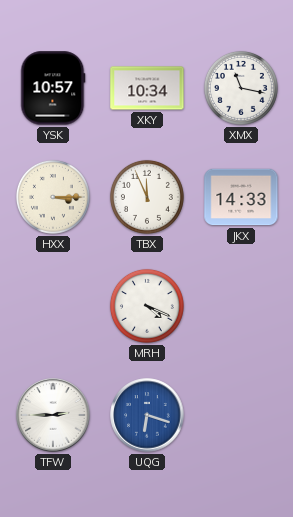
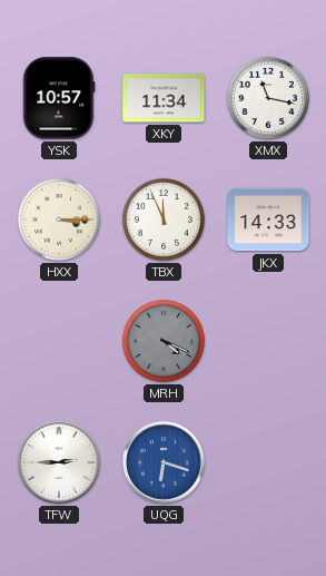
XKY: 10:34 -> 11:34 (164, 98)
MRH dial: white -> grey (164, 341)
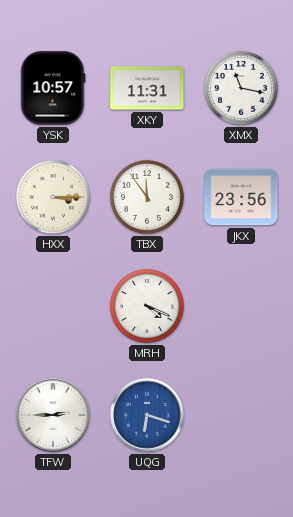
XKY: 11:34 -> 11:31 (147, 88)
TBX: 11:56 -> 11:54 (147, 197)
JKX: 14:33 -> 23:56 (241, 197)
MRH dial: grey -> white (147, 306)
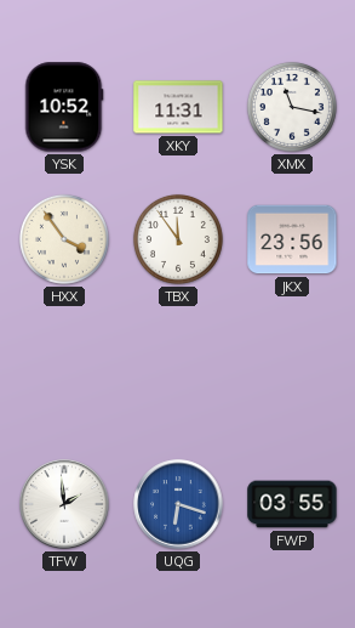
YSK: 10:57 -> 10:52 (64, 107)
HXX: 3:15 -> 3:54 (64, 239)
MRH: 4:19 -> none (147, 306)
TFW: 2:45 -> 1:59 (64, 504)
FWP: none -> 03:55 (292, 504)
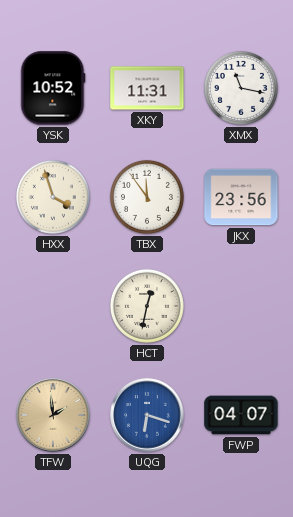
HXX: 3:54 -> 3:57 (53, 197)
HCT: none -> 12:32 (147, 306)
TFW dial: white -> champagne (53, 415)
FWP: 03:55 -> 04:07 (241, 415)
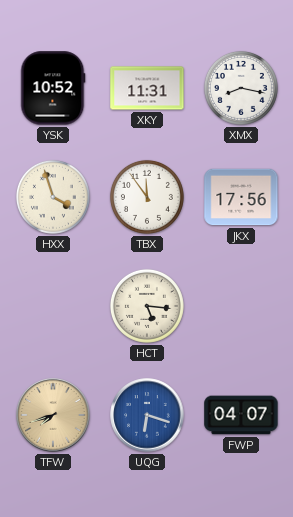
XMX: 11:17 -> 8:17 (241, 88)
JKX: 23:56 -> 17:56 (241, 197)
HCT: 12:32 -> 5:16 (147, 306)
TFW: 1:59 -> 7:42 (53, 415)
